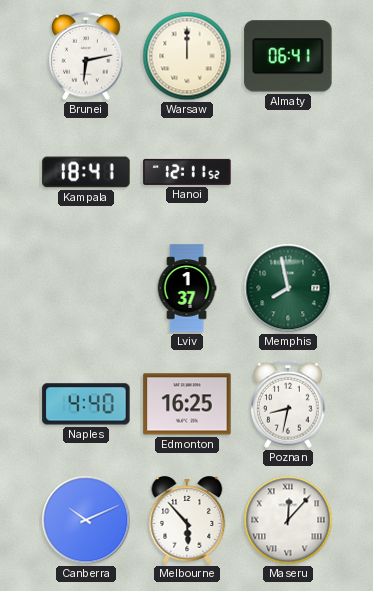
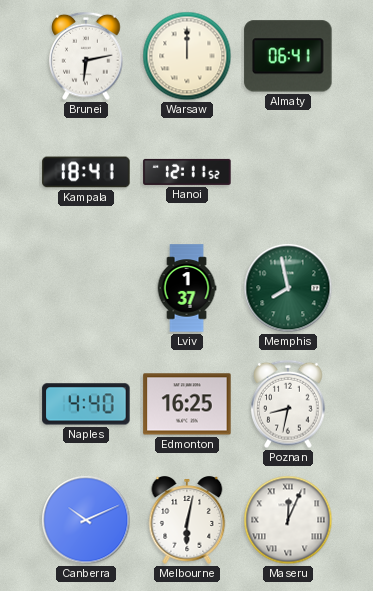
Melbourne: 5:53 -> 6:02 (187, 520)
Maseru: 12:07 -> 12:04 (288, 520)
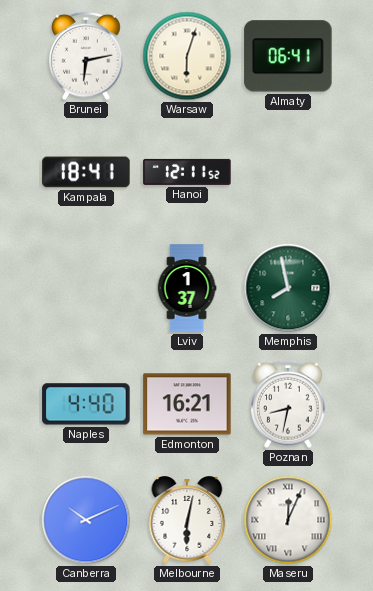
Warsaw: 12:00 -> 6:03 (187, 56)
Edmonton: 16:25 -> 16:21 (187, 404)
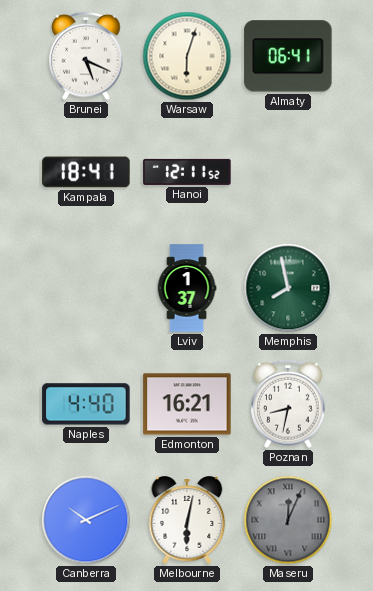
Brunei: 6:13 -> 5:19 (86, 56)
Maseru dial: white -> grey (288, 520)
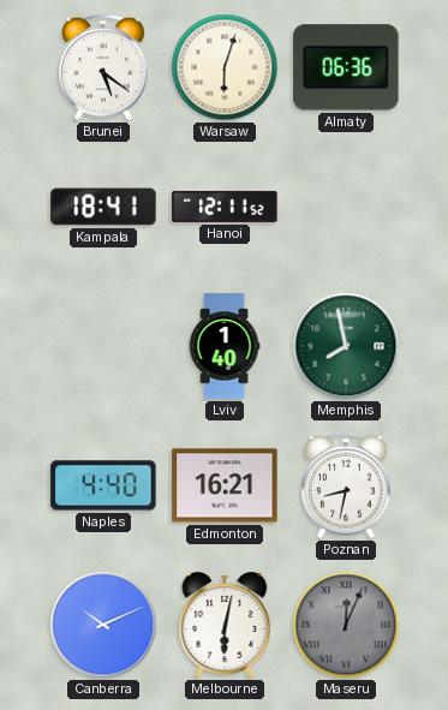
Brunei: 5:19 -> 5:21 (103, 67)
Almaty: 06:41 -> 06:36 (346, 67)
Lviv: 1:37 -> 1:40 (225, 346)
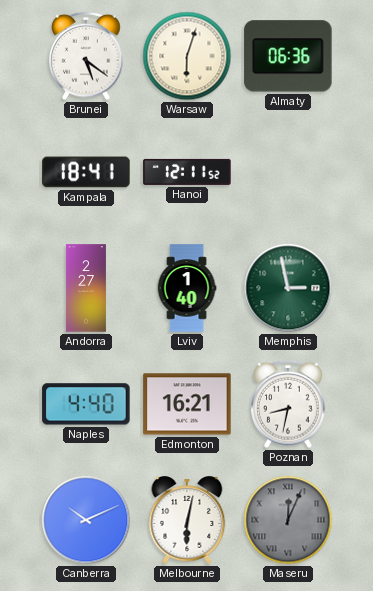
Andorra: none -> 2:27 (86, 288)
Memphis: 7:58 -> 2:58 (288, 288)
